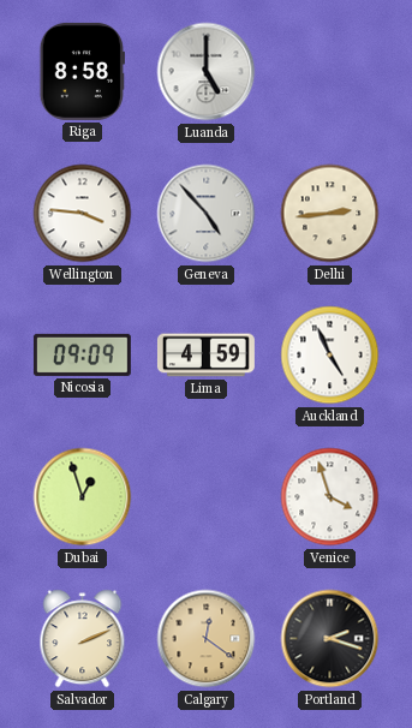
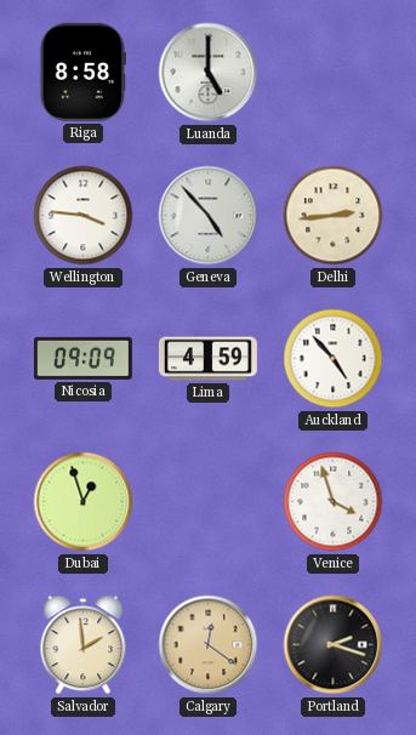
Auckland: 4:56 -> 4:53 (334, 359)
Salvador: 2:11 -> 1:59 (84, 645)
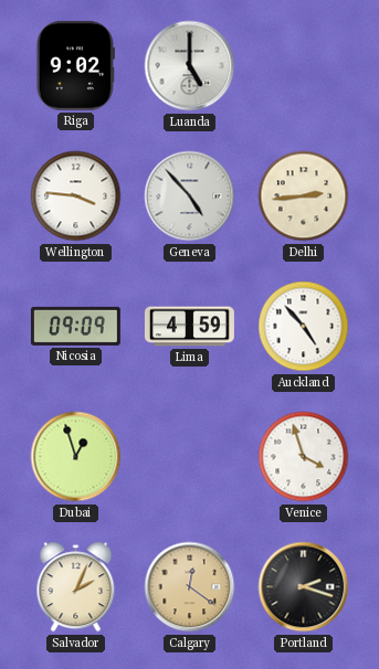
Riga: 8:58 -> 9:02 (75, 65)
Salvador: 1:59 -> 2:04 (76, 587)
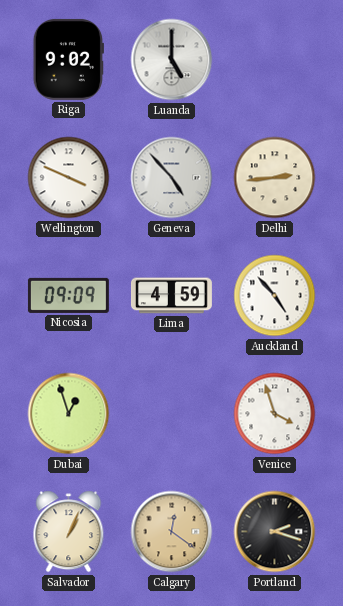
Wellington: 3:46 -> 3:49 (69, 178)
Salvador: 2:04 -> 1:04 (69, 532)
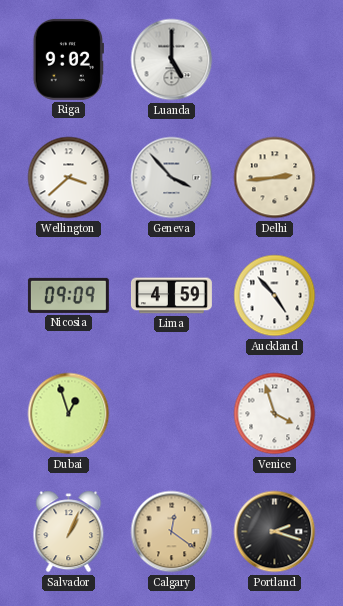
Wellington: 3:49 -> 3:38 (69, 178)
Geneva: 4:53 -> 3:53 (172, 178)
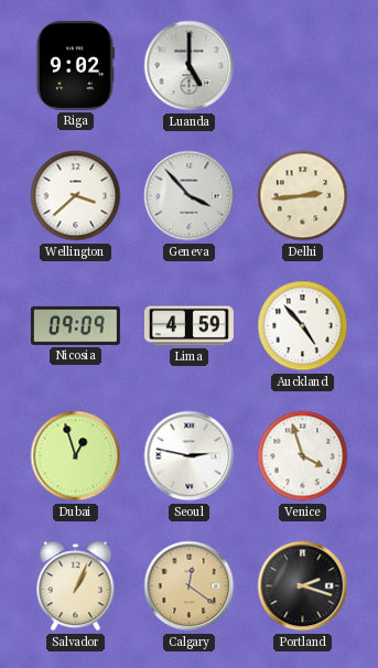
Seoul: none -> 2:47 (190, 456)
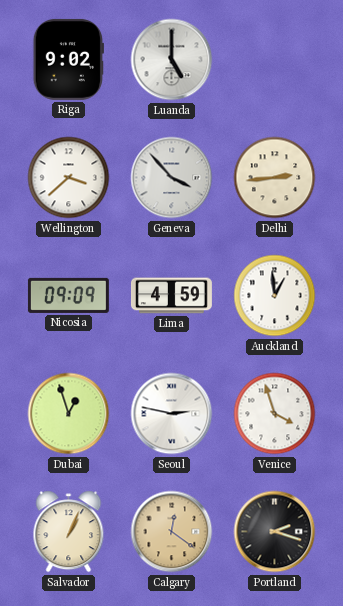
Auckland: 4:53 -> 12:59 (275, 296)
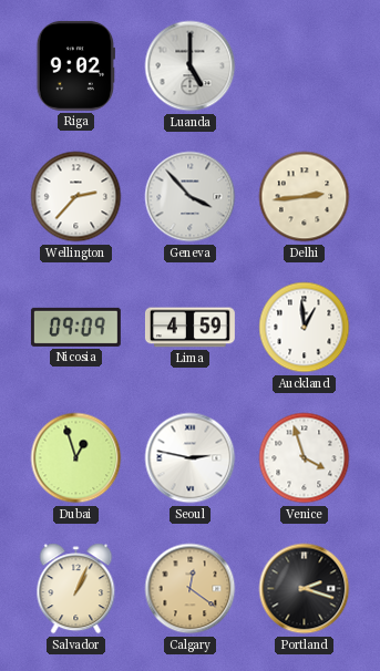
Wellington: 3:38 -> 2:37 (76, 197)
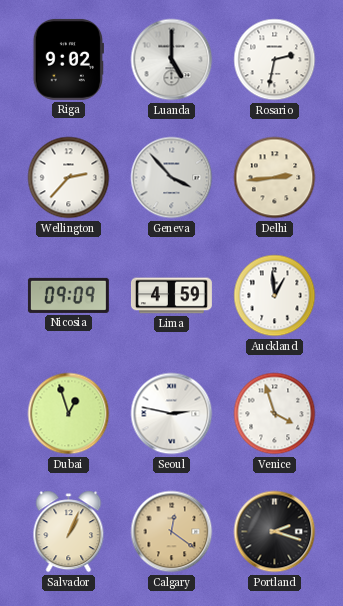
Rosario: none -> 2:32 (275, 60)
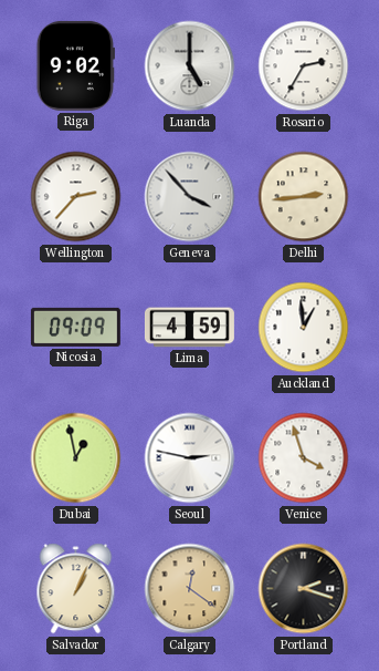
Rosario: 2:32 -> 2:35 (304, 66)
Dubai: 12:57 -> 12:58 (76, 458)
